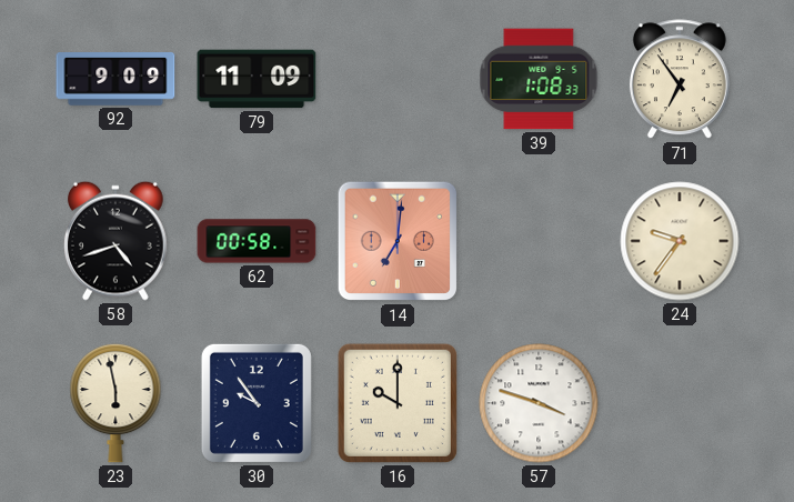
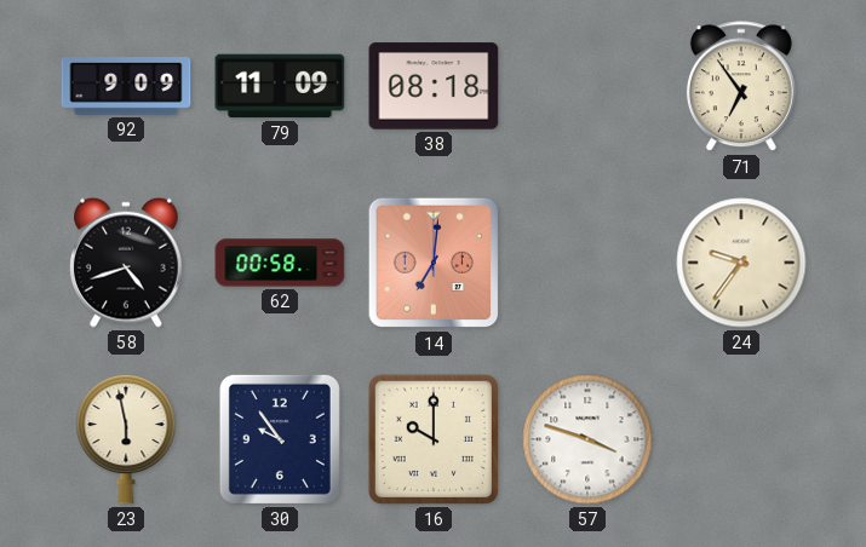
38: none -> 08:18 (434, 86)
39: 1:08 -> none (539, 79)
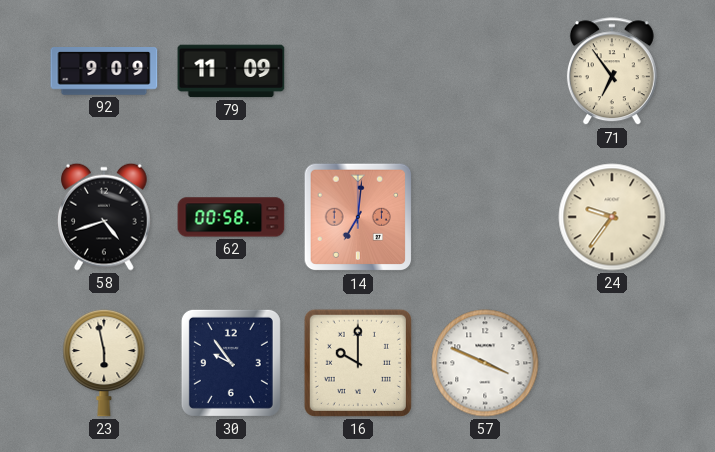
38: 08:18 -> none (434, 86)
57: 3:48 -> 3:49 (485, 363)
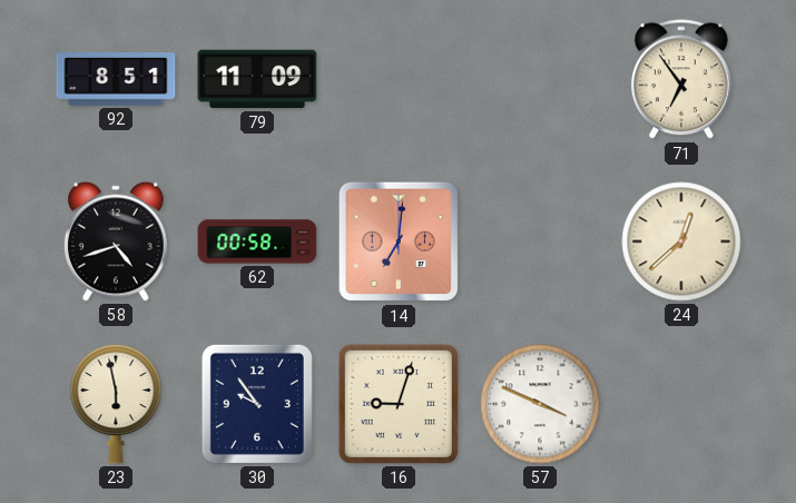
92: 9:09 -> 8:51 (116, 80)
24: 9:36 -> 12:38 (681, 241)
16: 10:00 -> 9:03 (399, 404)
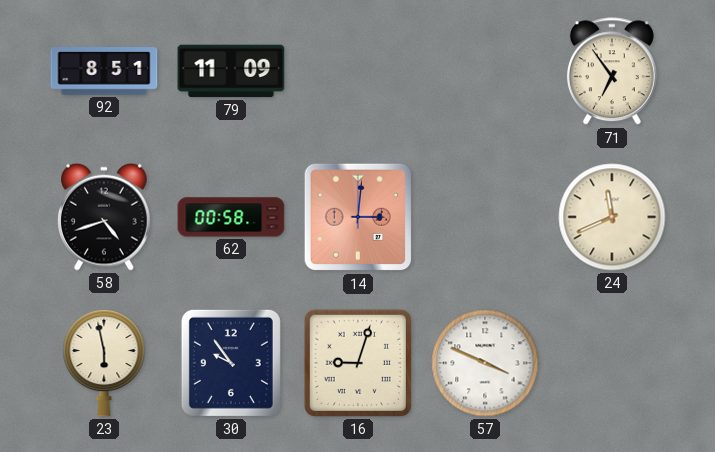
14: 7:01 -> 3:01 (358, 217)
24: 12:38 -> 11:41 (612, 217)
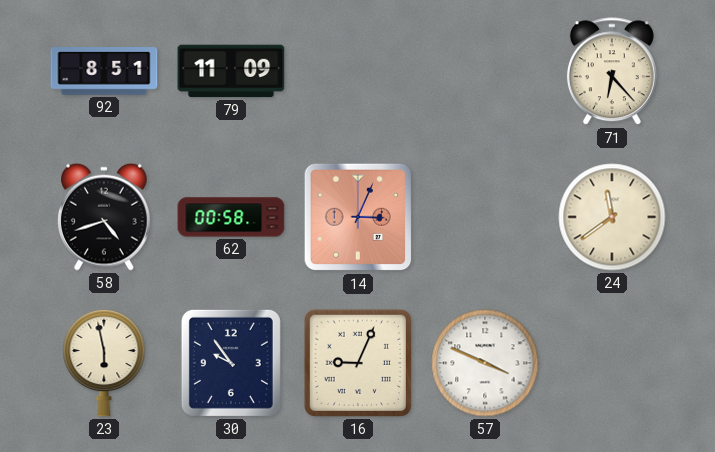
71: 6:54 -> 6:23 (612, 72)
14: 3:01 -> 3:04 (358, 217)
24: 11:41 -> 11:39 (612, 217)
16: 9:03 -> 9:04 (358, 363)
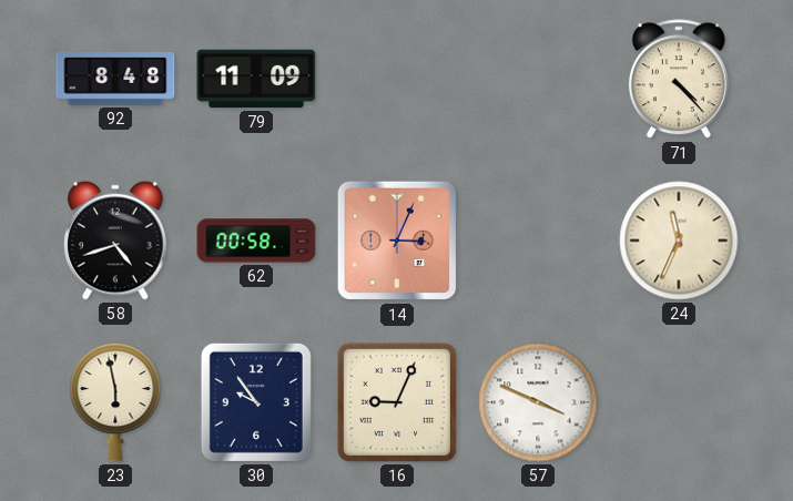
92: 8:51 -> 8:48 (115, 80)
71: 6:23 -> 4:23 (679, 80)
24: 11:39 -> 11:34 (679, 241)
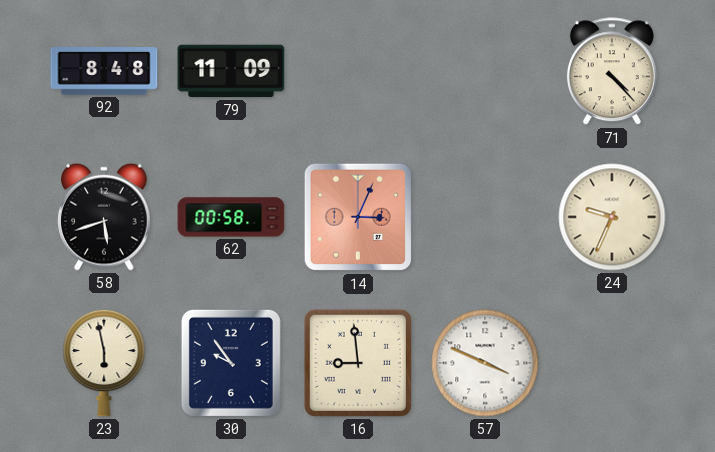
58: 4:42 -> 5:42 (104, 217)
24: 11:34 -> 9:34 (612, 217)
16: 9:04 -> 8:59 (358, 363)
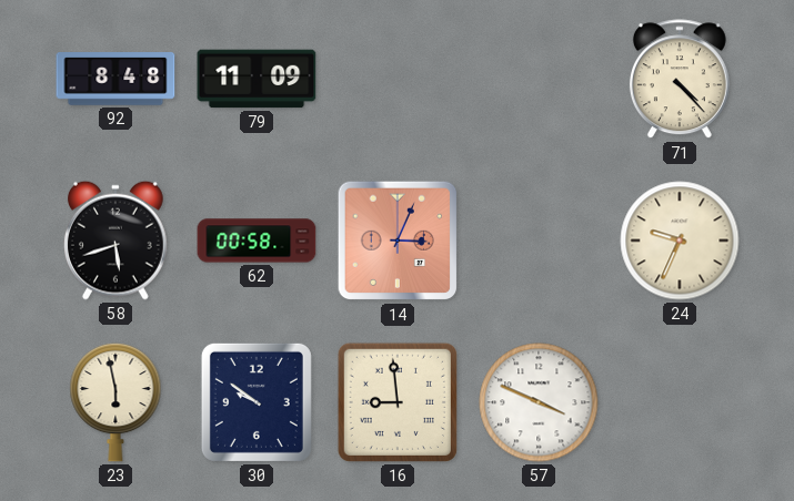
30: 9:54 -> 9:51 (257, 402)
